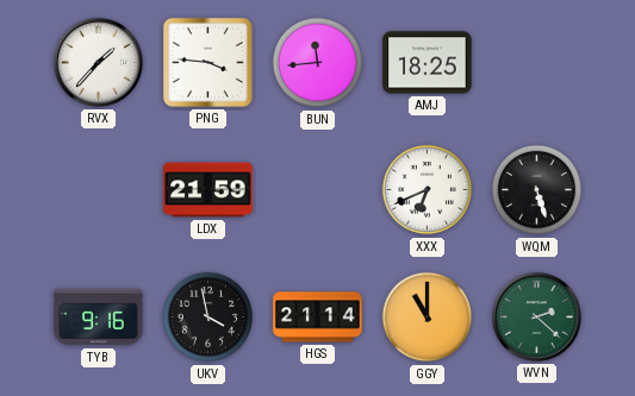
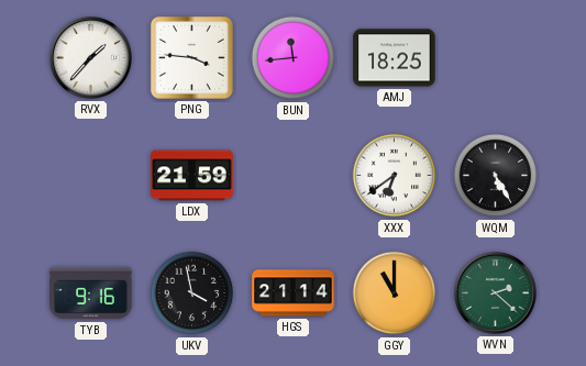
XXX: 6:41 -> 6:39 (395, 176)
WQM: 5:27 -> 5:25 (496, 176)
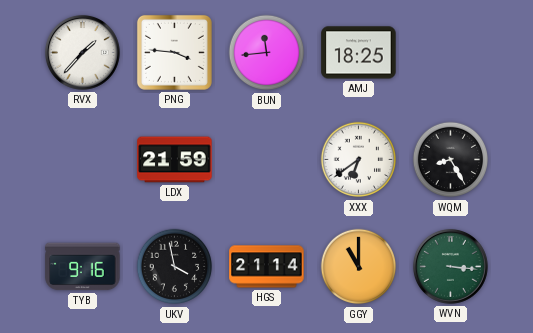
WQM: 5:25 -> 8:25 (451, 160)
WVN: 2:22 -> 3:16 (450, 266)
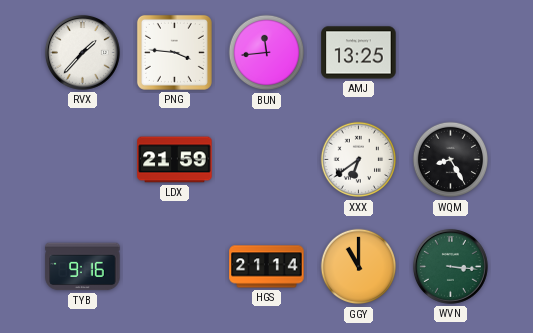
AMJ: 18:25 -> 13:25 (359, 53)
UKV: 3:58 -> none (175, 267)
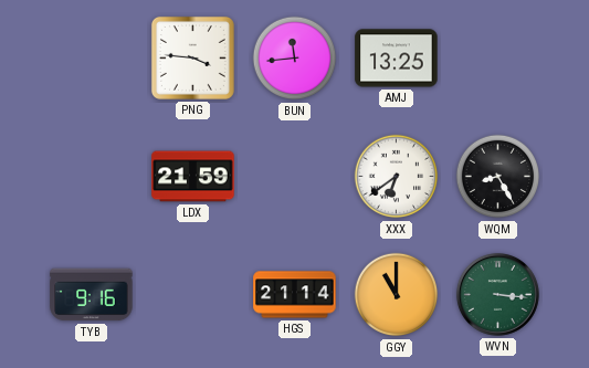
RVX: 1:37 -> none (82, 52)
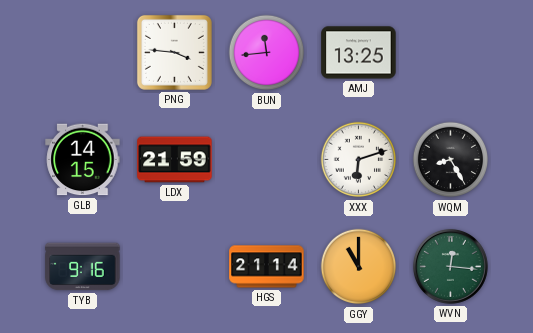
GLB: none -> 14:15 (83, 160)
XXX: 6:39 -> 6:12 (359, 160)
WVN: 3:16 -> 12:16 (450, 266)
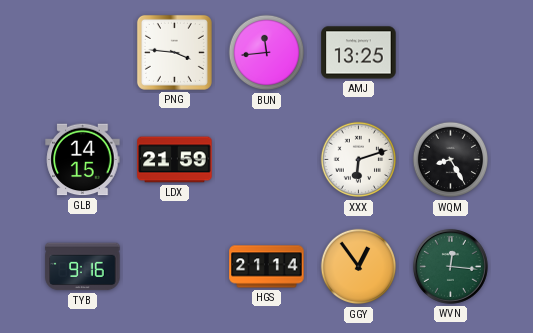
GGY: 11:00 -> 12:54 (359, 267)
